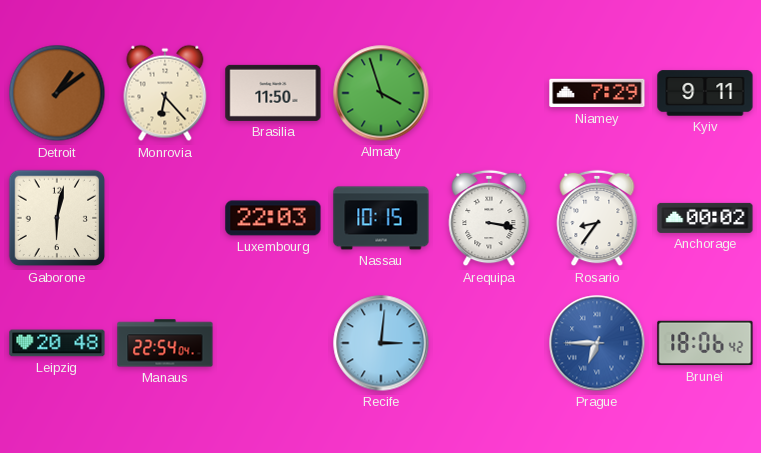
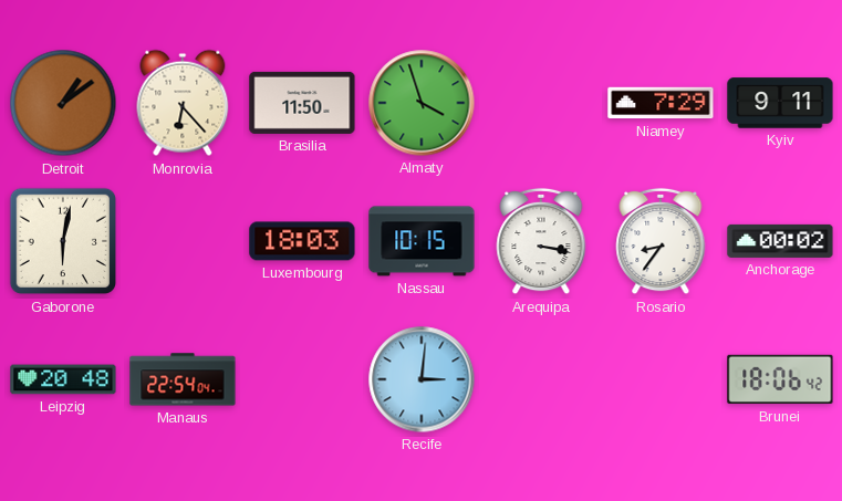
Luxembourg: 22:03 -> 18:03 (302, 241)
Prague: 6:45 -> none (597, 343)
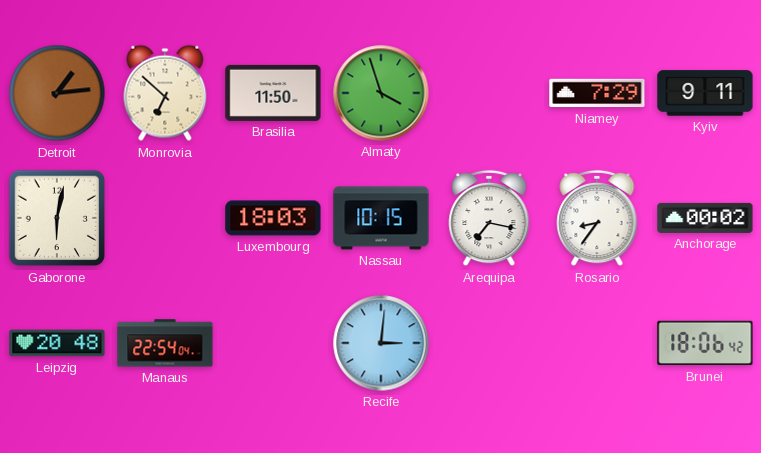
Detroit: 1:09 -> 1:14 (57, 93)
Monrovia: 6:23 -> 6:52 (165, 93)
Arequipa: 3:17 -> 7:17 (489, 218)
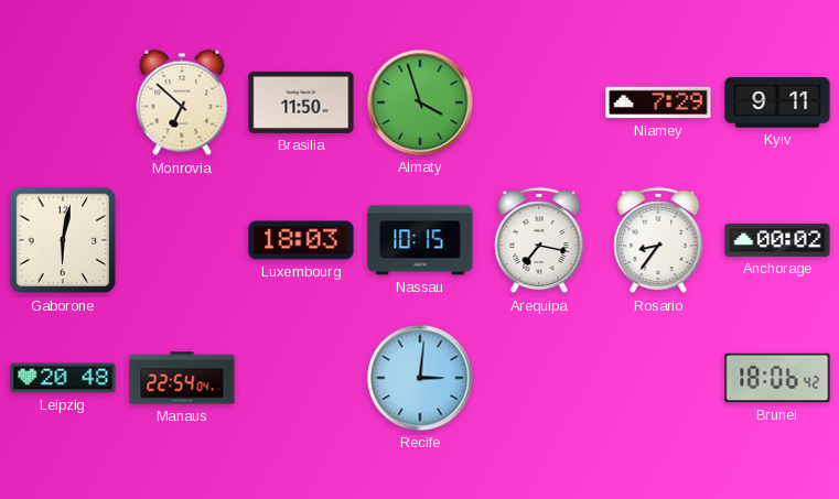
Detroit: 1:14 -> none (57, 93)
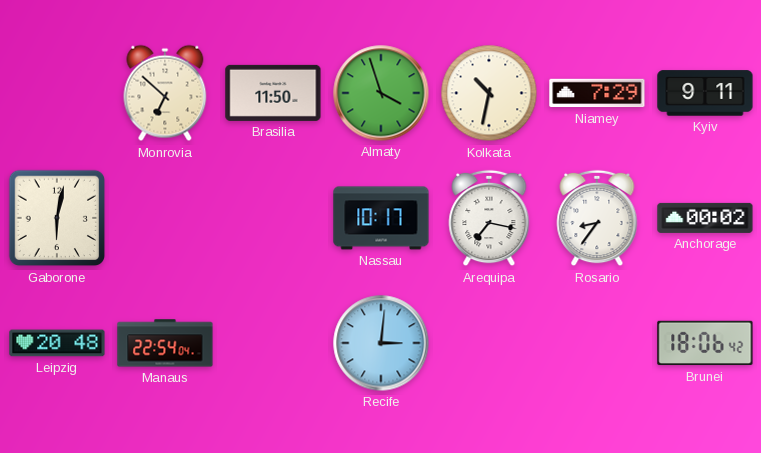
Kolkata: none -> 10:32 (489, 93)
Luxembourg: 18:03 -> none (301, 240)
Nassau: 10:15 -> 10:17 (381, 218)
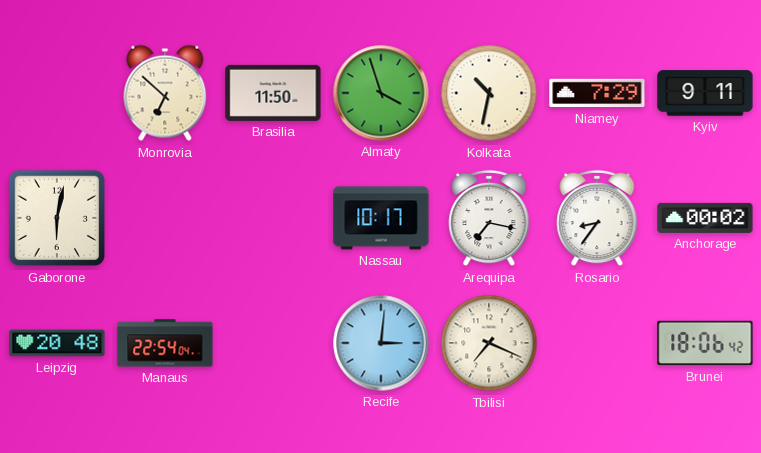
Tbilisi: none -> 7:19 (489, 343)
